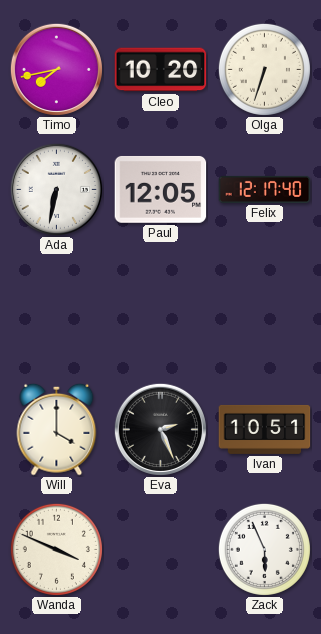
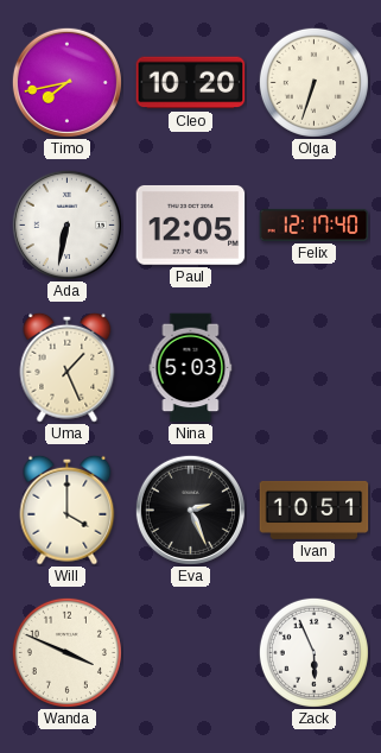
Uma: none -> 1:26 (68, 367)
Nina: none -> 5:03 (191, 368)
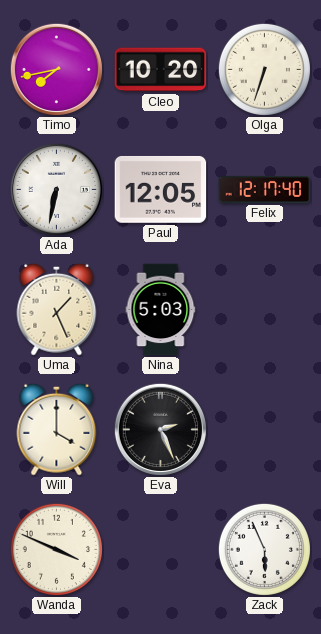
Ivan: 10:51 -> none (315, 510)
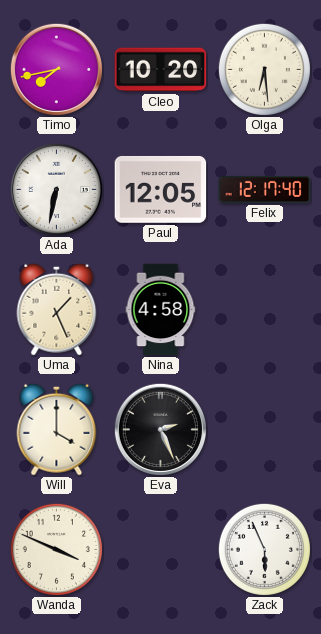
Olga: 6:33 -> 6:29 (264, 69)
Nina: 5:03 -> 4:58 (161, 310)
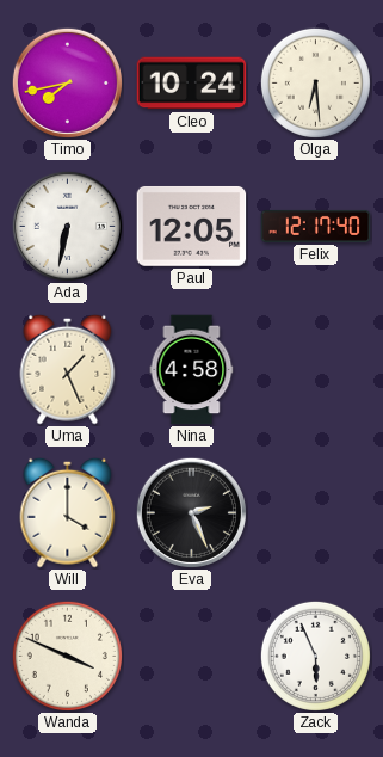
Cleo: 10:20 -> 10:24 (192, 84)
